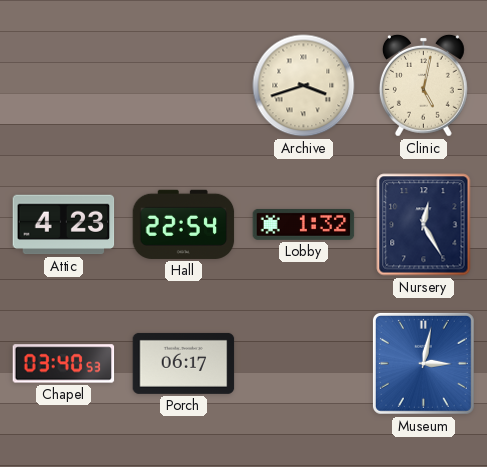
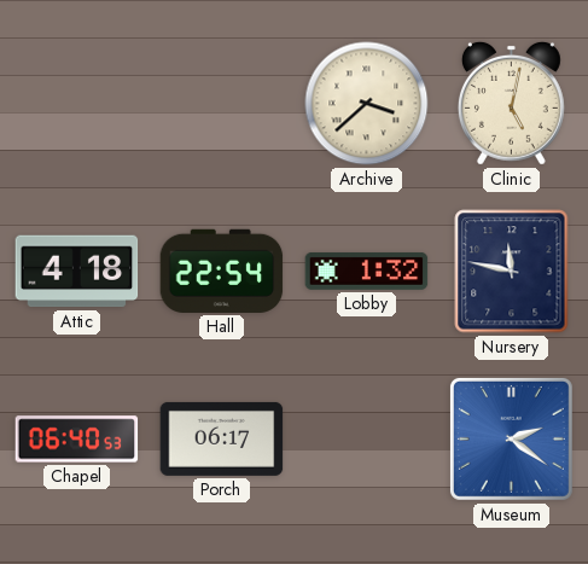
Archive: 3:42 -> 3:38 (367, 104)
Attic: 4:23 -> 4:18 (77, 272)
Nursery: 12:25 -> 11:47 (512, 272)
Chapel: 03:40 -> 06:40 (77, 440)
Museum: 3:02 -> 2:21 (511, 438)
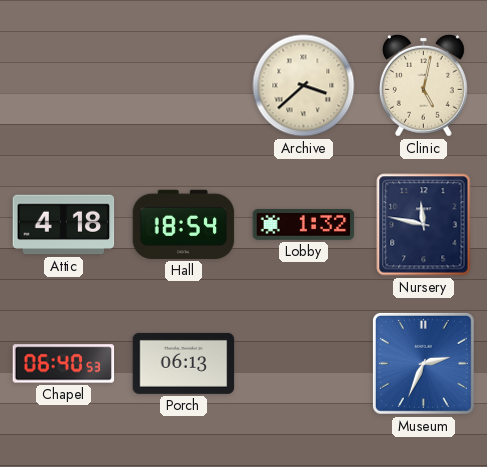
Hall: 22:54 -> 18:54 (184, 224)
Porch: 06:17 -> 06:13 (184, 363)
Museum: 2:21 -> 2:34 (423, 363)
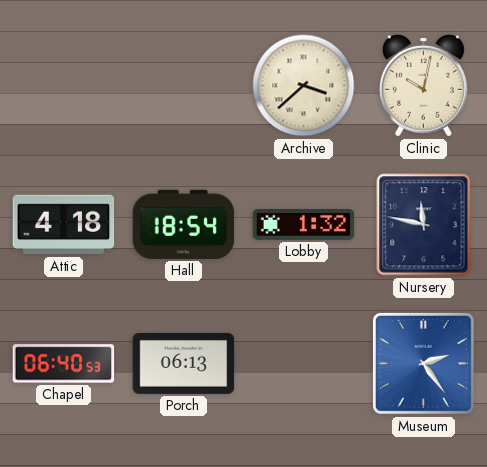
Clinic: 5:02 -> 10:02 (423, 85)
Museum: 2:34 -> 2:24 (423, 363)
